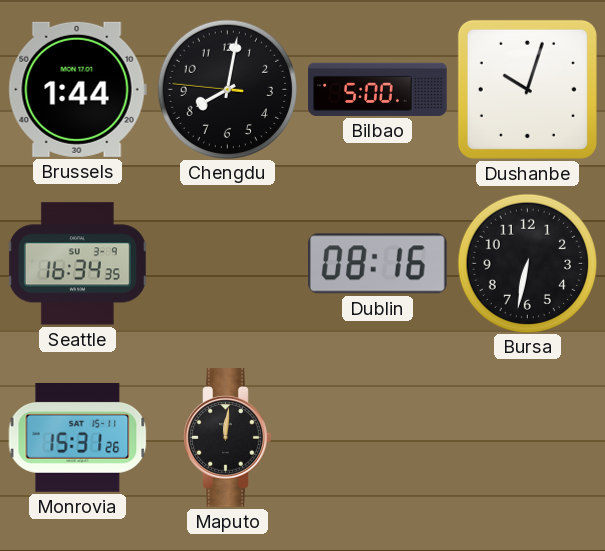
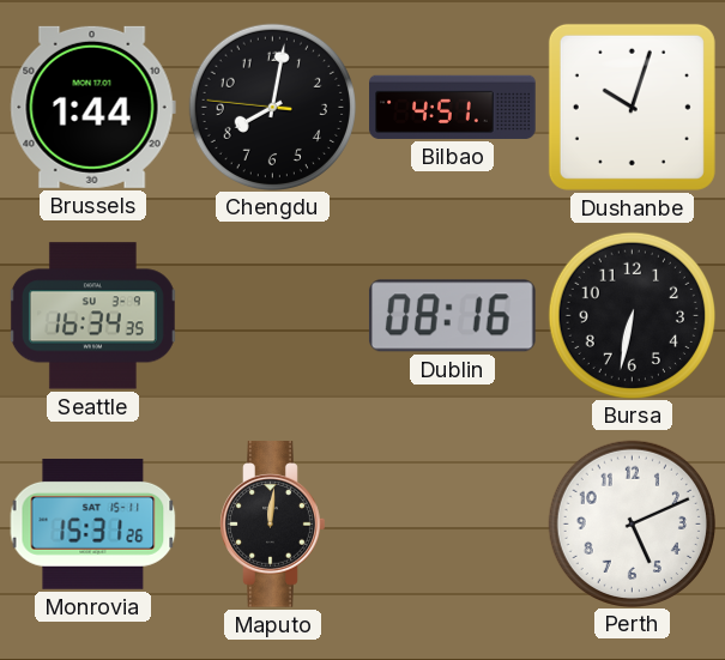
Bilbao: 5:00 -> 4:51 (453, 107)
Perth: none -> 5:11 (632, 523)
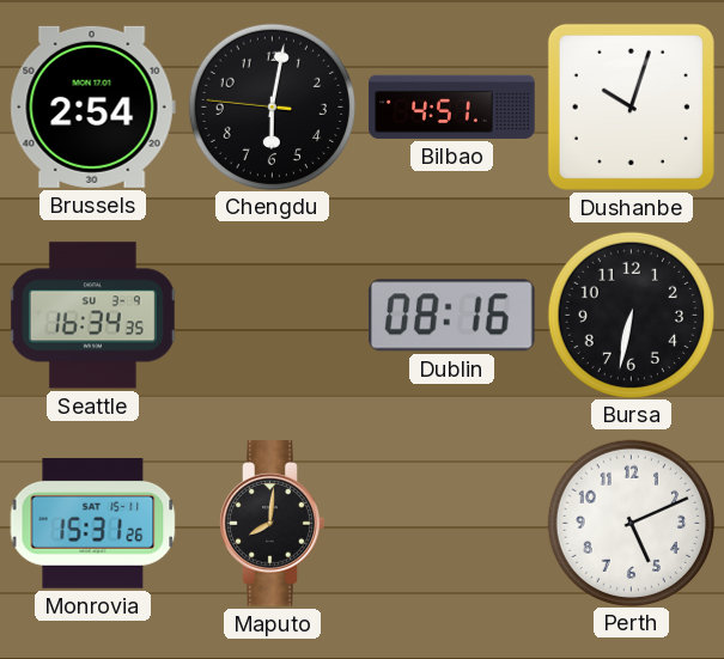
Brussels: 1:44 -> 2:54 (92, 106)
Chengdu: 8:01 -> 6:01 (272, 106)
Maputo: 12:01 -> 8:01 (273, 524)
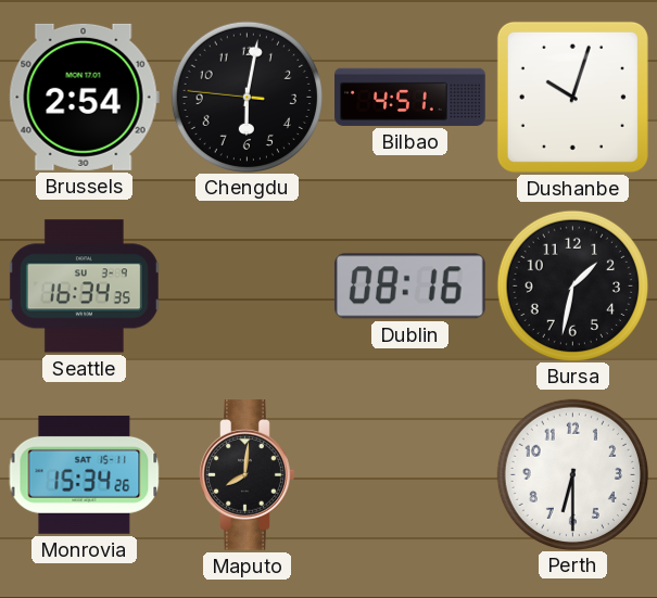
Bursa: 6:32 -> 1:32 (572, 285)
Monrovia: 15:31 -> 15:34 (85, 474)
Perth: 5:11 -> 6:30 (572, 474)
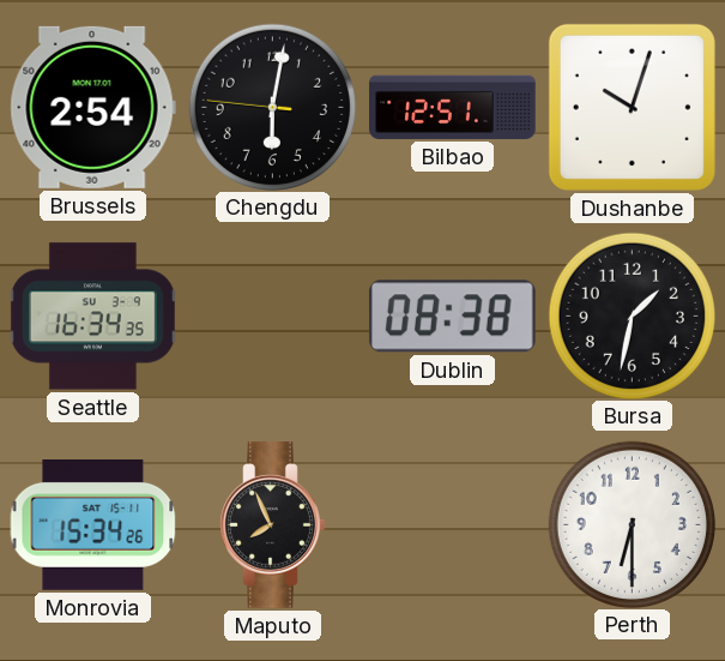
Bilbao: 4:51 -> 12:51 (453, 107)
Dublin: 08:16 -> 08:38 (453, 317)
Maputo: 8:01 -> 7:56 (273, 525)
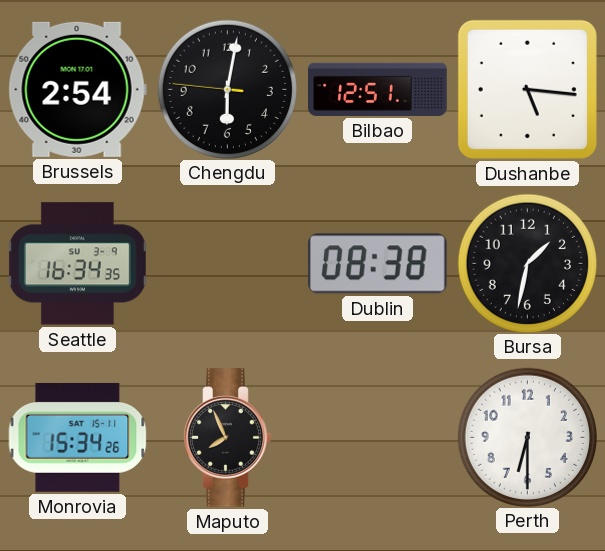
Dushanbe: 10:03 -> 5:16 (527, 89)
